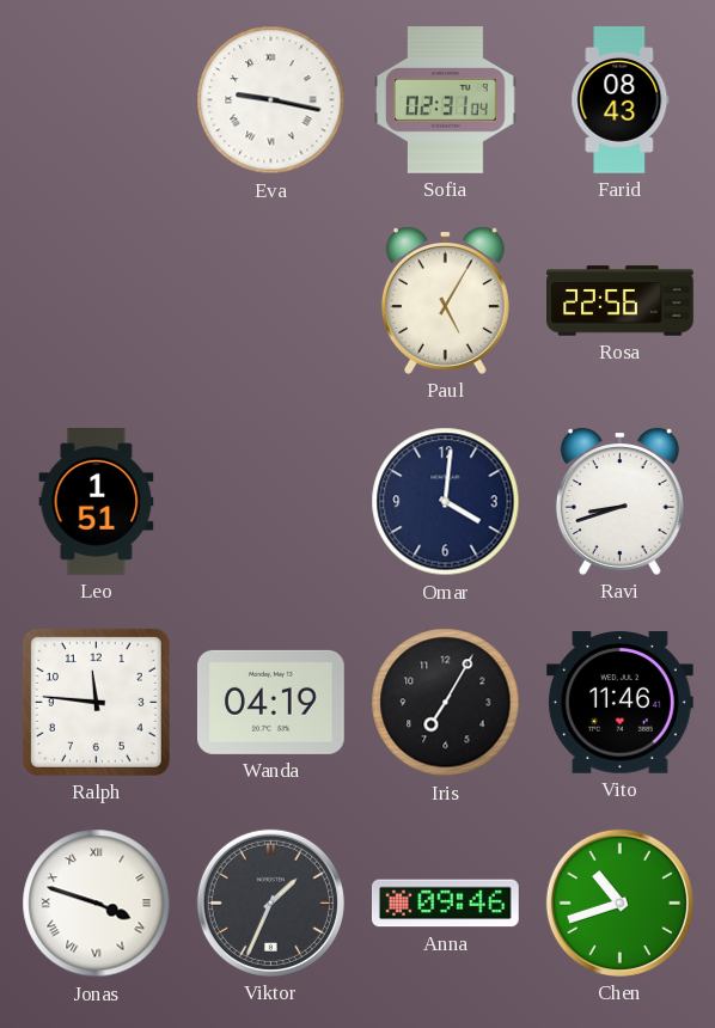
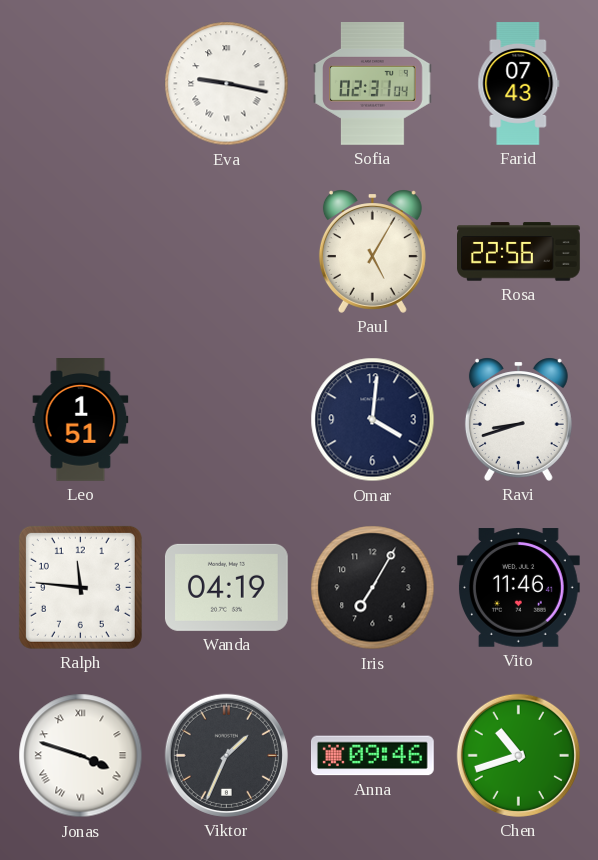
Farid: 08:43 -> 07:43 (519, 84)
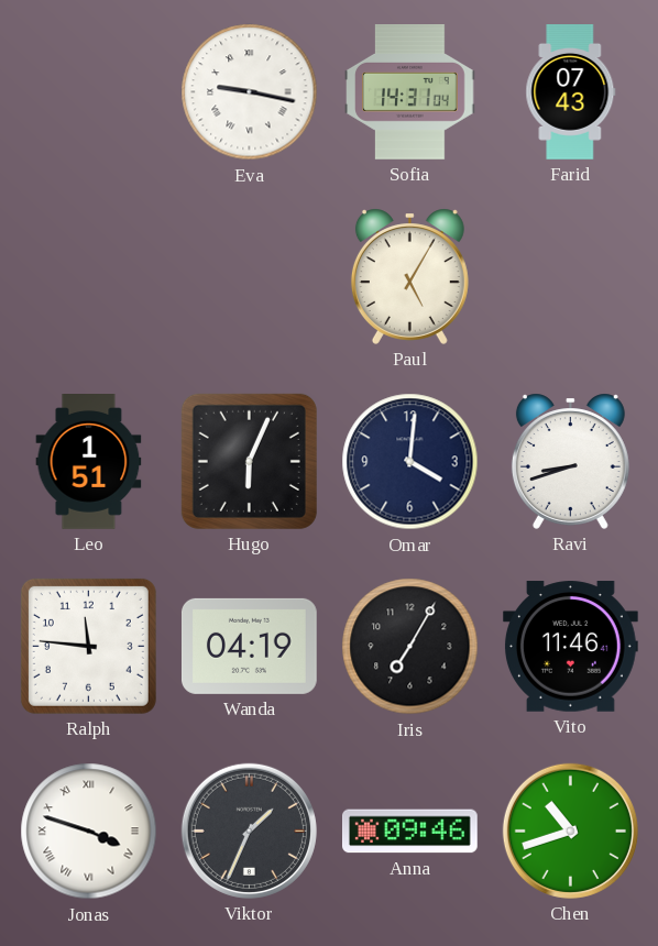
Sofia: 02:31 -> 14:31 (410, 92)
Rosa: 22:56 -> none (519, 252)
Hugo: none -> 6:04 (249, 461)
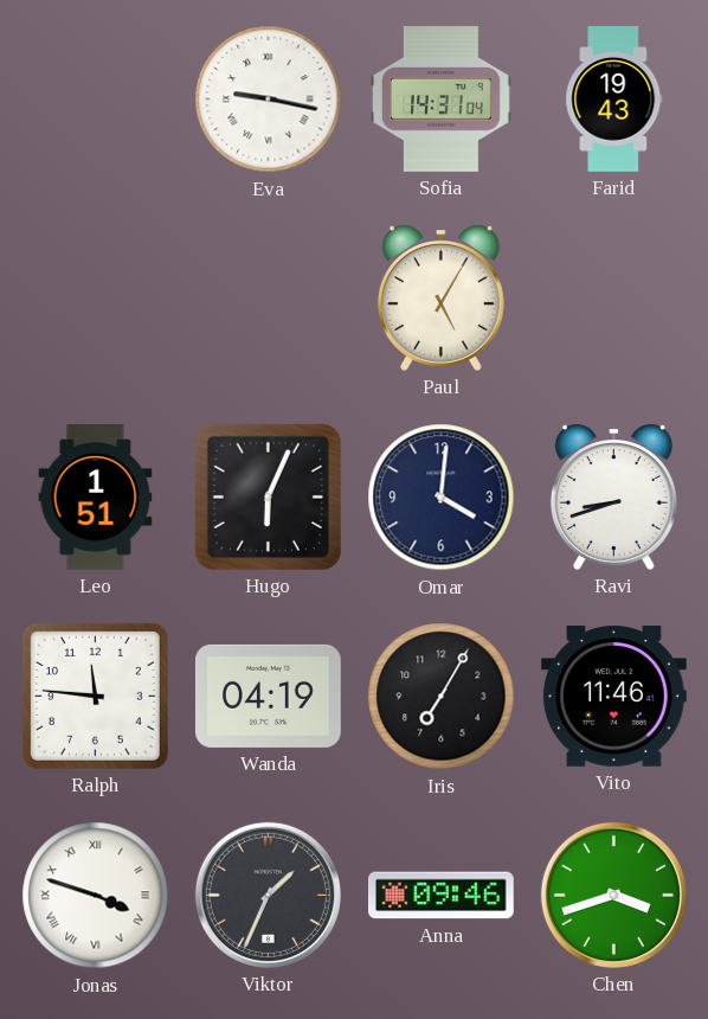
Farid: 07:43 -> 19:43 (614, 100)
Chen: 10:42 -> 3:42 (613, 895)
